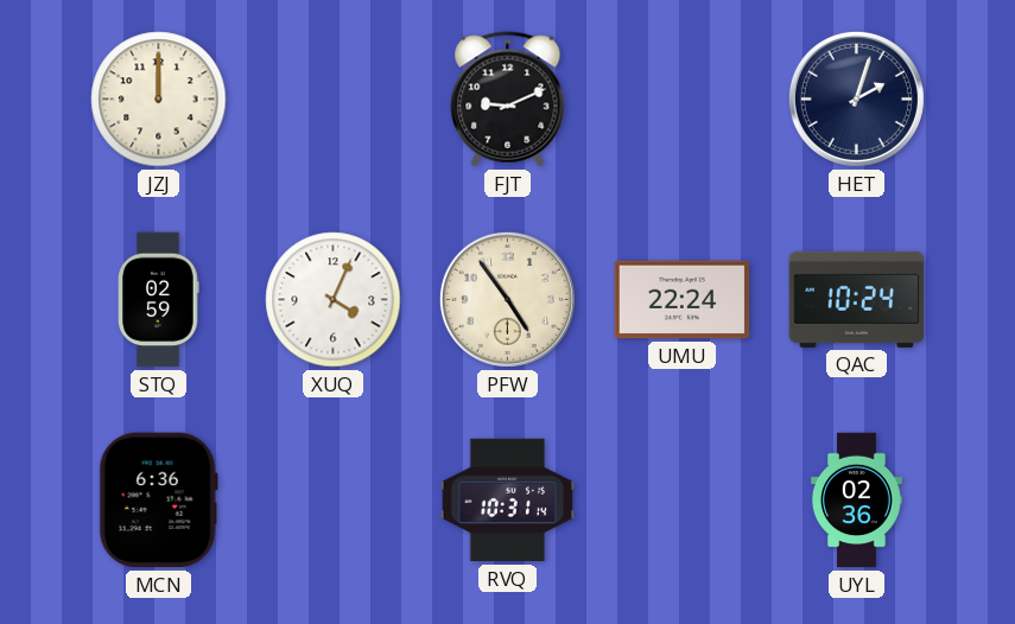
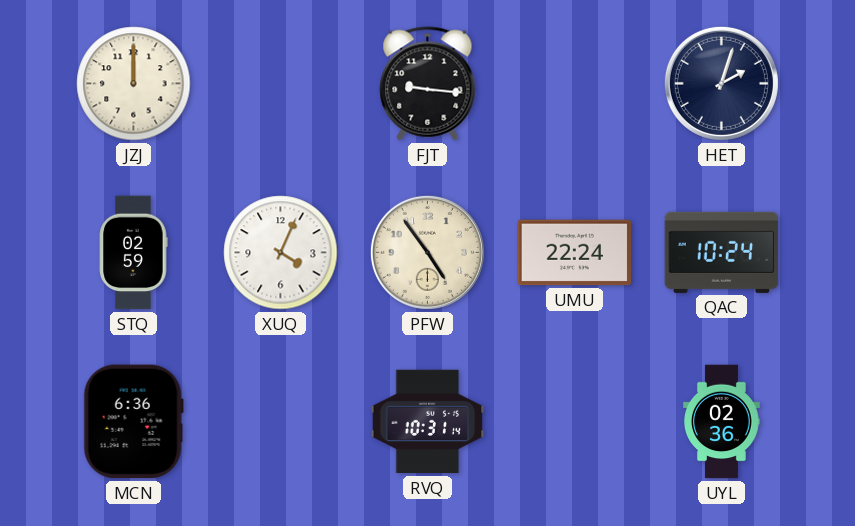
FJT: 9:11 -> 9:16 (428, 84)
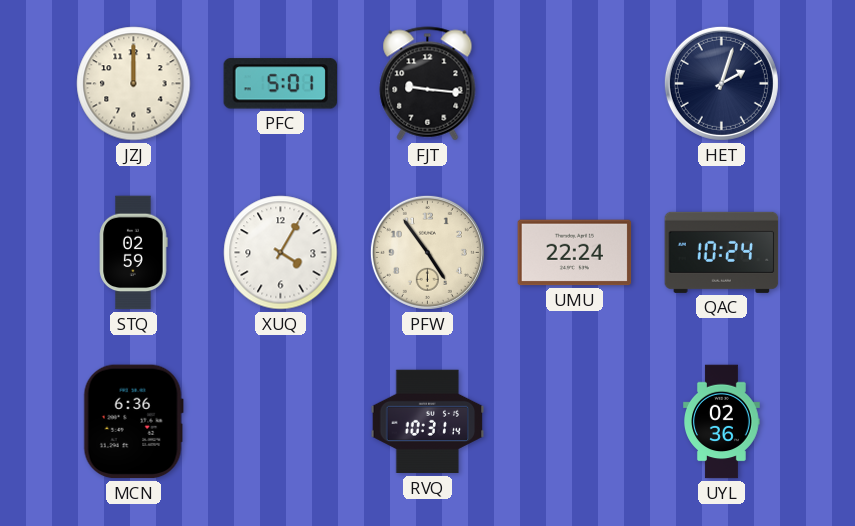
PFC: none -> 5:01 (280, 84)
XUQ: 4:04 -> 4:05 (281, 253)
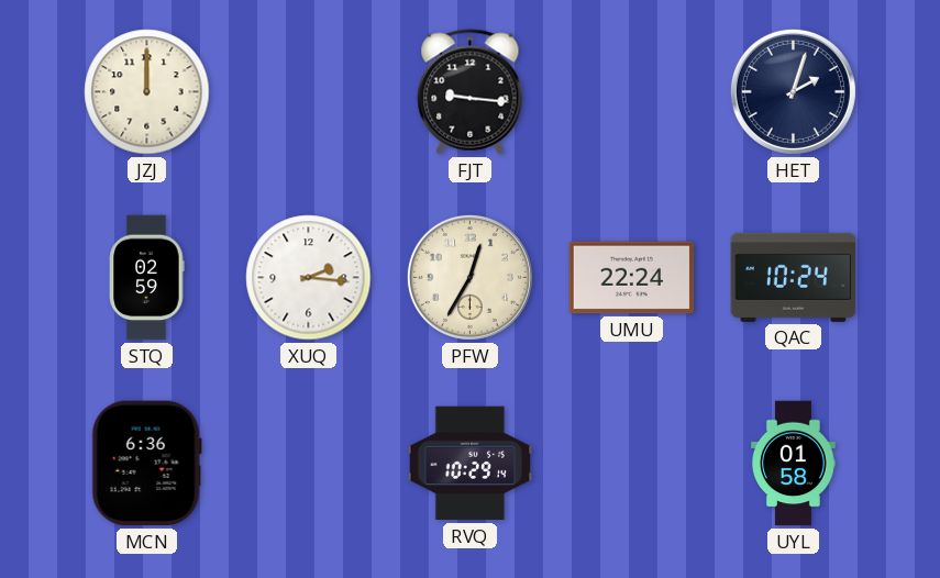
PFC: 5:01 -> none (280, 84)
XUQ: 4:05 -> 2:16 (309, 278)
PFW: 4:54 -> 12:35 (469, 277)
RVQ: 10:31 -> 10:29 (471, 464)
UYL: 02:36 -> 01:58 (794, 464)
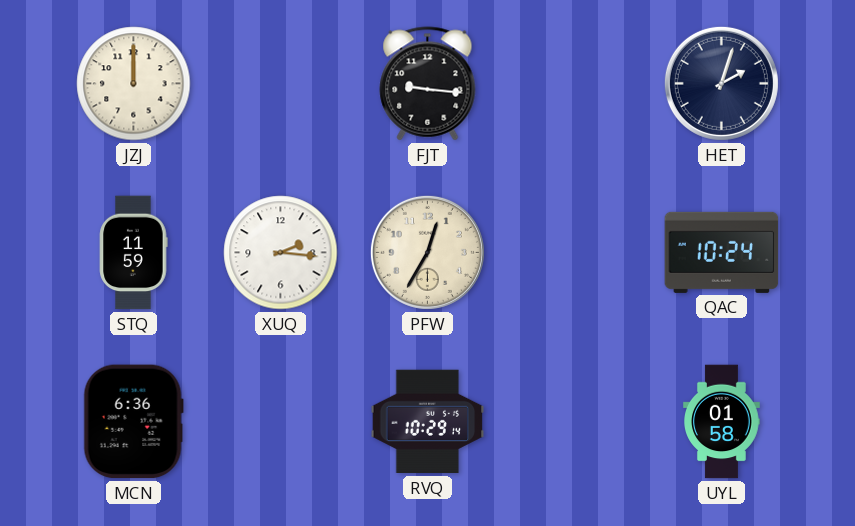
STQ: 02:59 -> 11:59 (134, 253)
UMU: 22:24 -> none (632, 278)
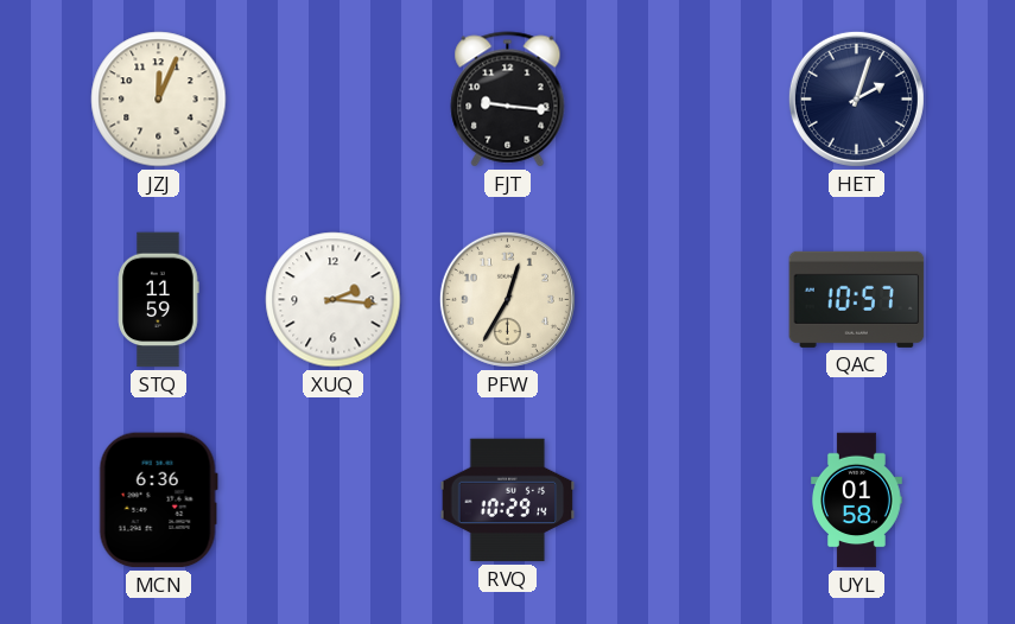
JZJ: 12:00 -> 12:04 (159, 100)
QAC: 10:24 -> 10:57 (857, 299)
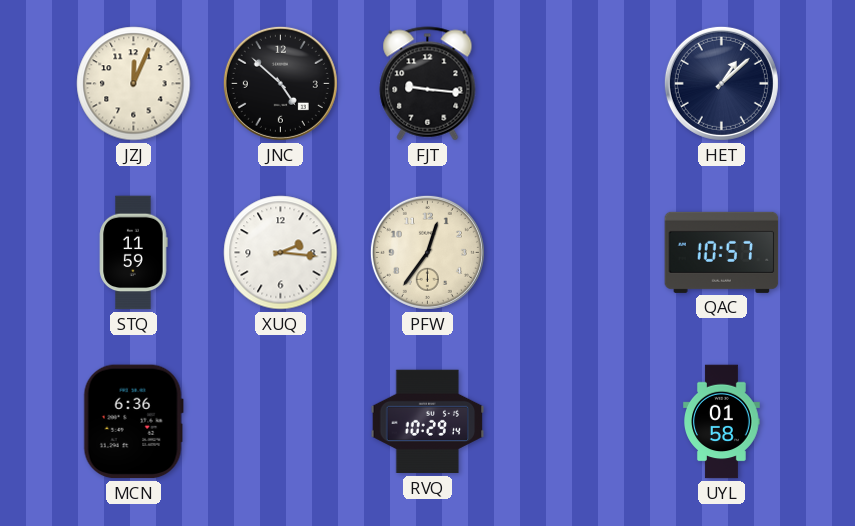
JNC: none -> 4:52 (280, 83)
HET: 2:03 -> 1:08 (721, 83)
PFW: 12:35 -> 12:36 (427, 252)
